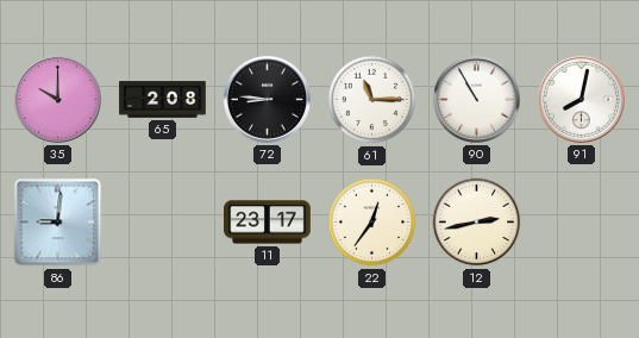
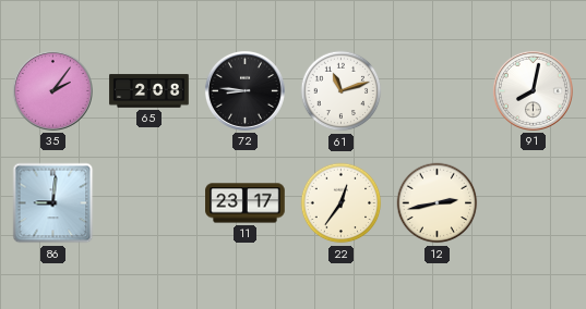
35: 10:00 -> 2:06 (52, 90)
61: 11:15 -> 11:12 (342, 91)
90: 10:55 -> none (476, 99)
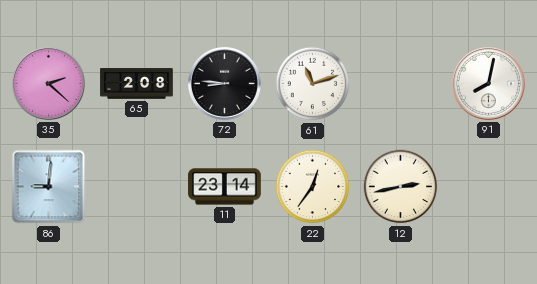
35: 2:06 -> 2:22 (48, 83)
11: 23:17 -> 23:14 (225, 187)
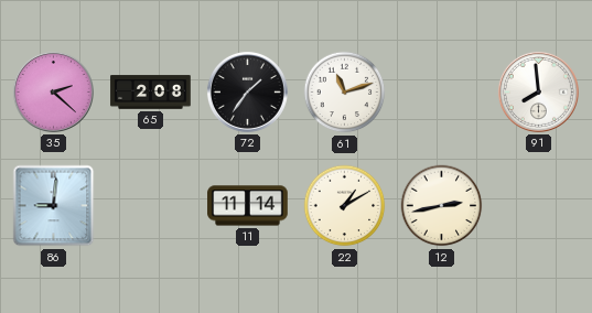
72: 8:46 -> 1:36 (247, 91)
91: 8:02 -> 7:59 (538, 91)
11: 23:14 -> 11:14 (248, 206)
22: 12:36 -> 1:10 (345, 206)
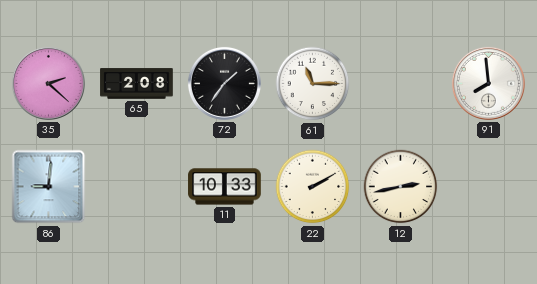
61: 11:12 -> 11:15 (313, 84)
11: 11:14 -> 10:33 (225, 187)
22: 1:10 -> 2:10 (313, 187)
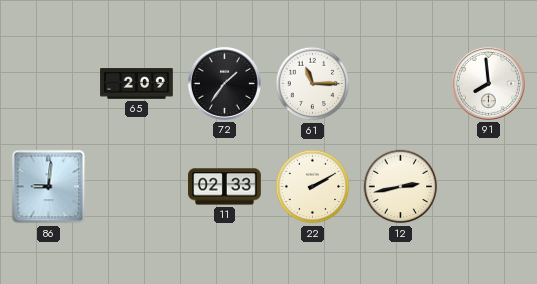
35: 2:22 -> none (48, 83)
65: 2:08 -> 2:09 (137, 84)
11: 10:33 -> 02:33 (225, 187)
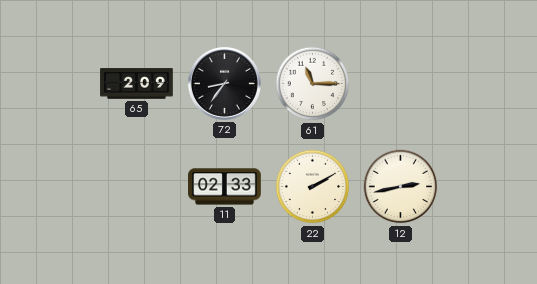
72: 1:36 -> 8:36 (224, 83)
91: 7:59 -> none (488, 83)
86: 9:01 -> none (49, 187)
